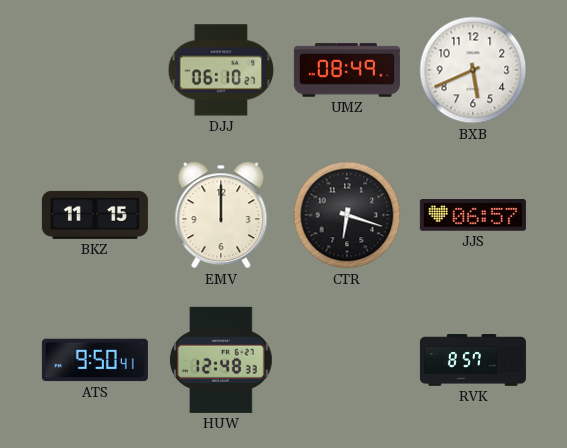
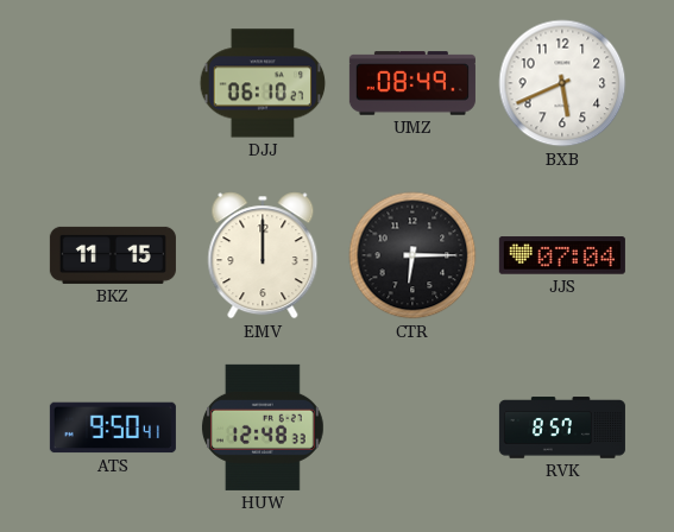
CTR: 6:18 -> 6:15 (412, 255)
JJS: 06:57 -> 07:04 (562, 255)
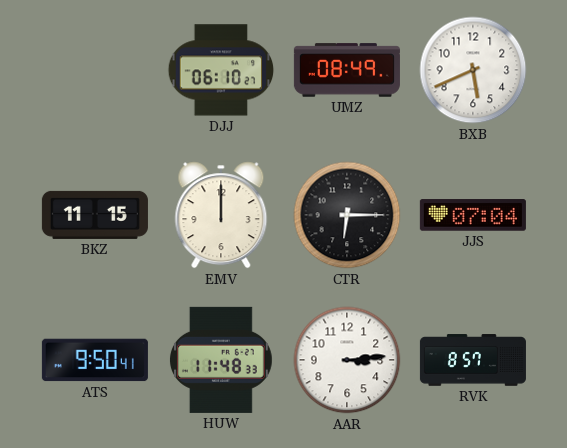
HUW: 12:48 -> 11:48 (221, 360)
AAR: none -> 3:14 (347, 360)
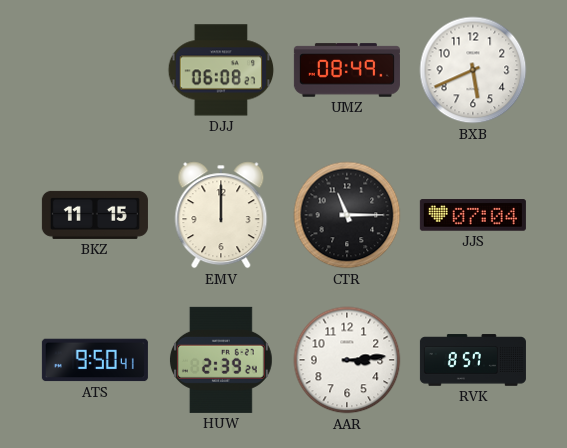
DJJ: 06:10 -> 06:08 (221, 70)
CTR: 6:15 -> 11:15 (347, 215)
HUW: 11:48 -> 2:39 (221, 360)
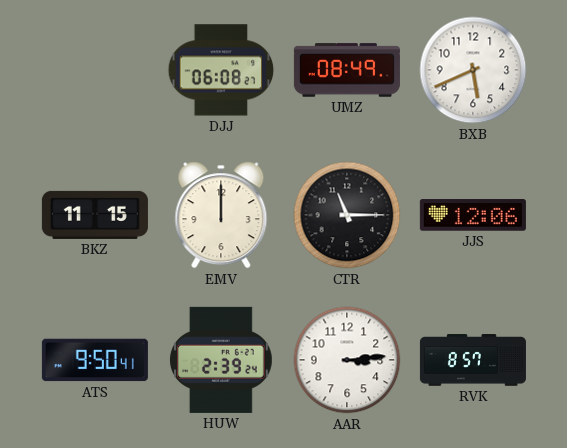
JJS: 07:04 -> 12:06 (473, 215)
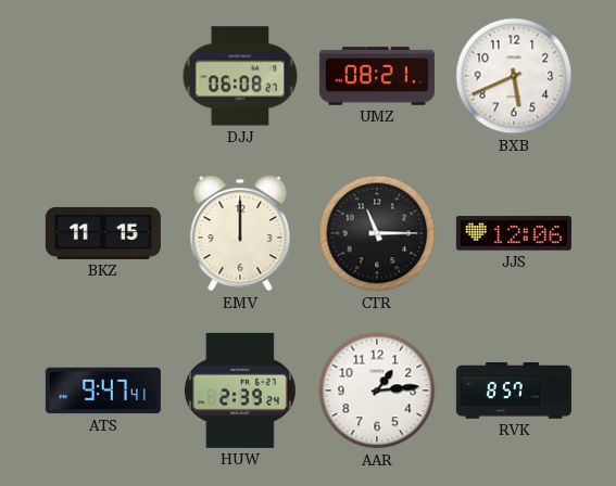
UMZ: 08:49 -> 08:21 (377, 76)
ATS: 9:50 -> 9:47 (103, 391)
AAR: 3:14 -> 1:14 (377, 391)
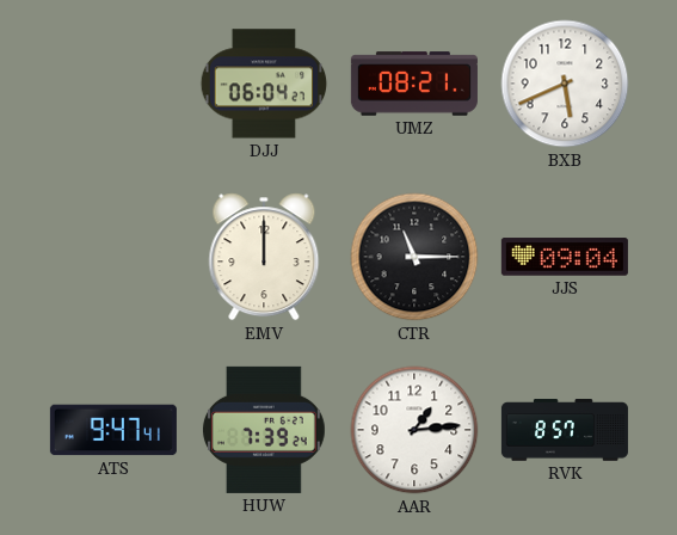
DJJ: 06:08 -> 06:04 (264, 84)
BKZ: 11:15 -> none (103, 233)
JJS: 12:06 -> 09:04 (565, 257)
HUW: 2:39 -> 7:39 (264, 430)
